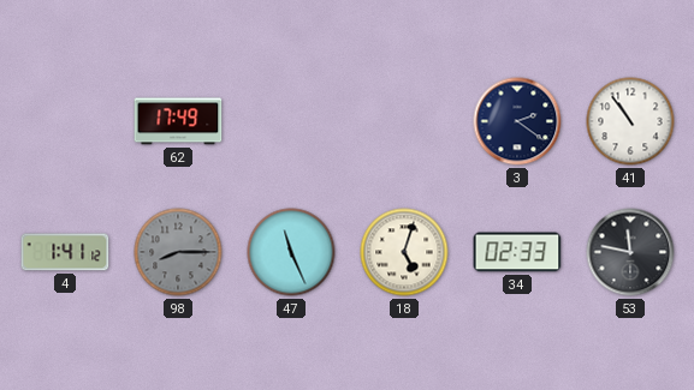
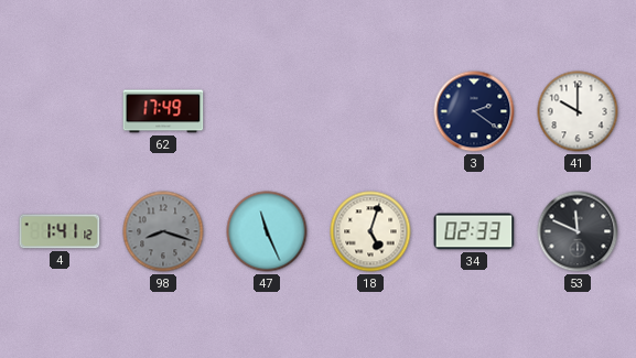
41: 10:54 -> 10:00 (578, 111)
98: 8:15 -> 8:18 (163, 231)
53: 11:47 -> 11:49 (578, 231)
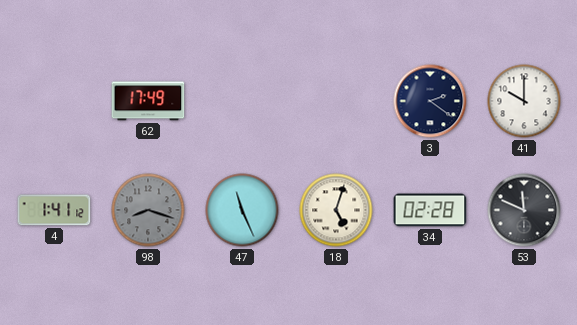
34: 02:33 -> 02:28 (430, 210)
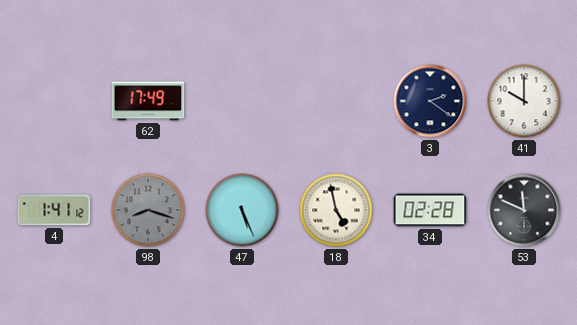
47: 11:26 -> 5:26 (242, 210)
18: 5:03 -> 4:58 (336, 210)
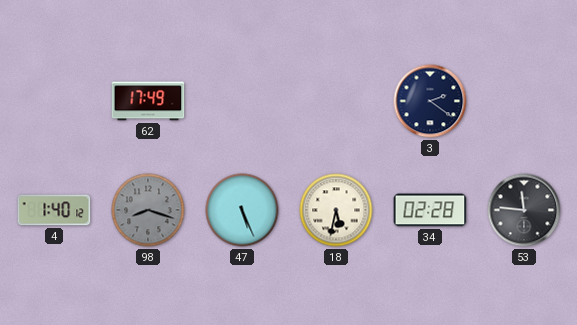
41: 10:00 -> none (524, 101)
4: 1:41 -> 1:40 (54, 210)
18: 4:58 -> 5:32 (336, 210)
53: 11:49 -> 11:46 (524, 210)
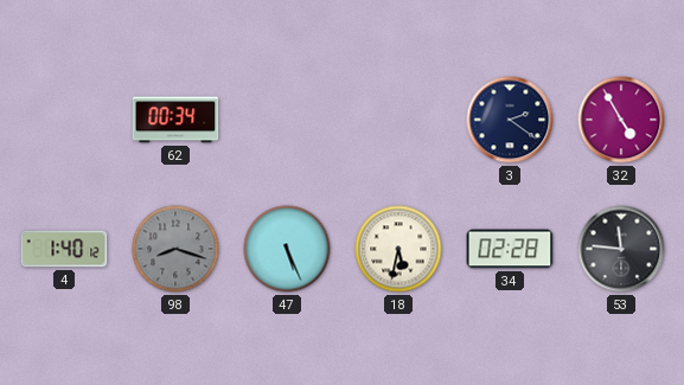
62: 17:49 -> 00:34 (175, 120)
32: none -> 4:55 (621, 120)
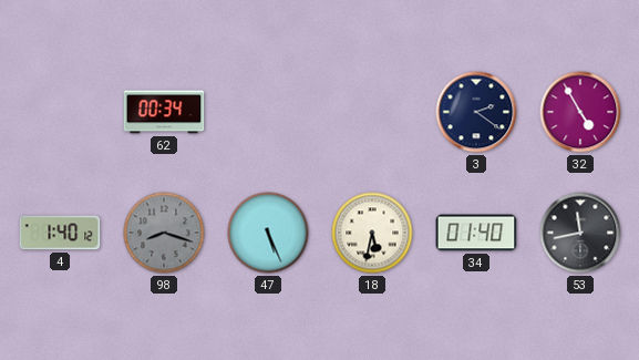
34: 02:28 -> 01:40 (476, 233)
53: 11:46 -> 11:43 (580, 233)
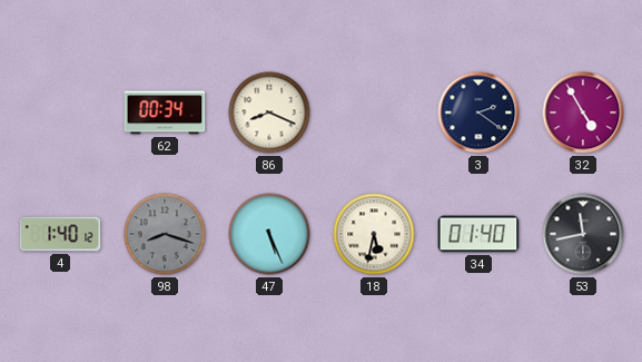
86: none -> 8:19 (269, 112)
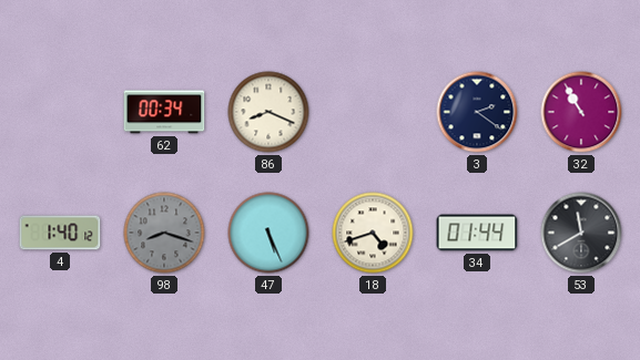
32: 4:55 -> 10:55 (581, 112)
18: 5:32 -> 4:42 (373, 233)
34: 01:40 -> 01:44 (477, 233)
53: 11:43 -> 11:40 (581, 233)
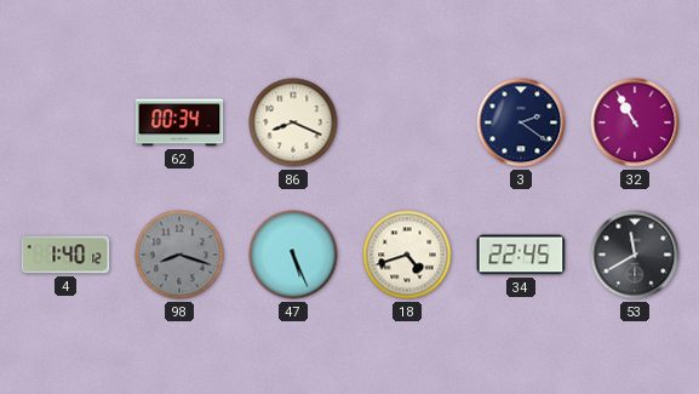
34: 01:44 -> 22:45 (521, 255)
